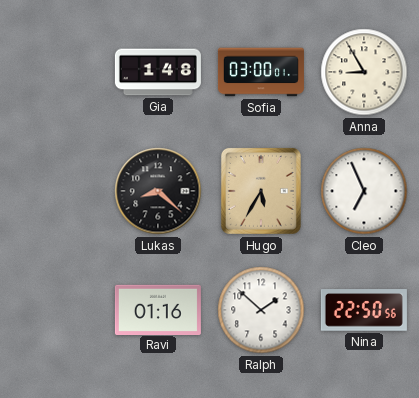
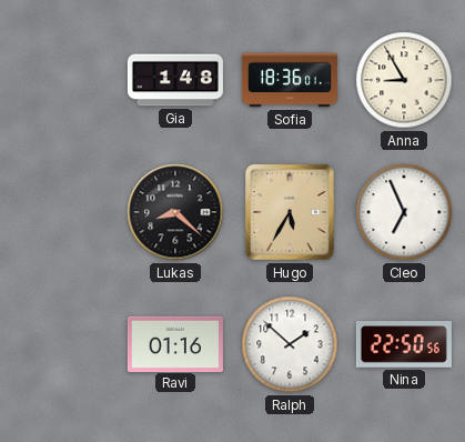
Sofia: 03:00 -> 18:36 (290, 80)
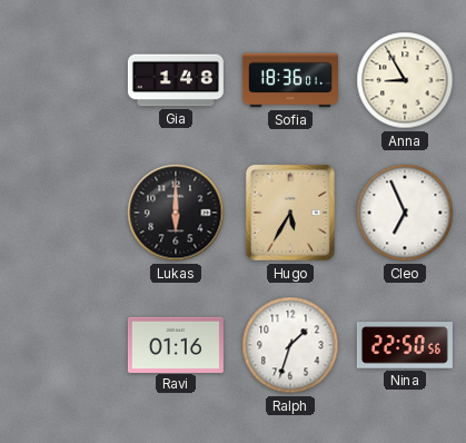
Lukas: 8:22 -> 6:00 (176, 213)
Ralph: 1:52 -> 1:33 (290, 345)
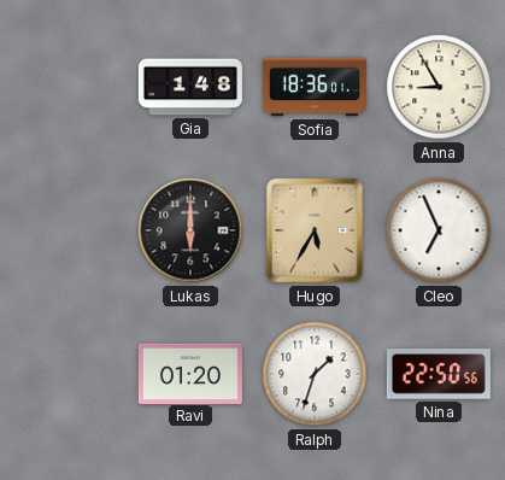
Ravi: 01:16 -> 01:20 (190, 373)
